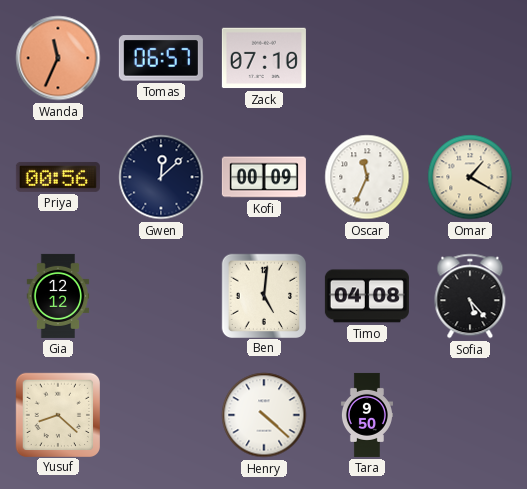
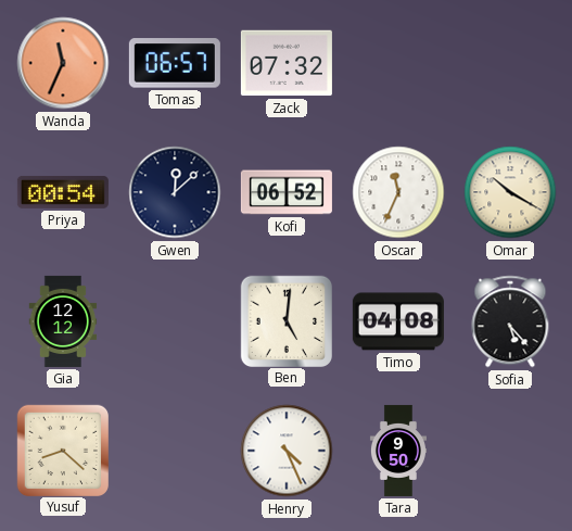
Zack: 07:10 -> 07:32 (287, 63)
Priya: 00:56 -> 00:54 (63, 192)
Kofi: 00:09 -> 06:52 (287, 192)
Omar: 1:20 -> 10:20 (510, 192)
Henry: 4:22 -> 4:26 (287, 451)
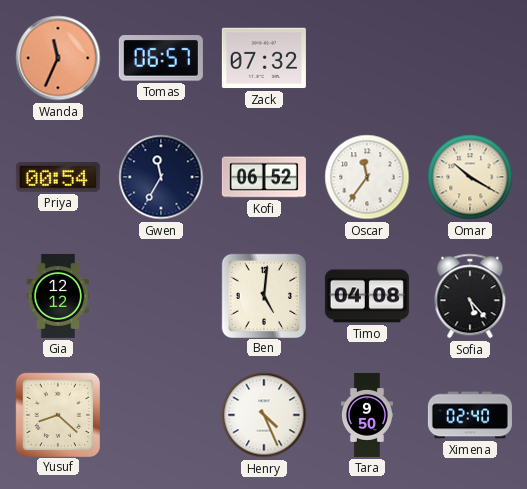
Gwen: 12:08 -> 11:35 (161, 177)
Oscar: 11:34 -> 11:36 (367, 177)
Ximena: none -> 02:40 (470, 415)
